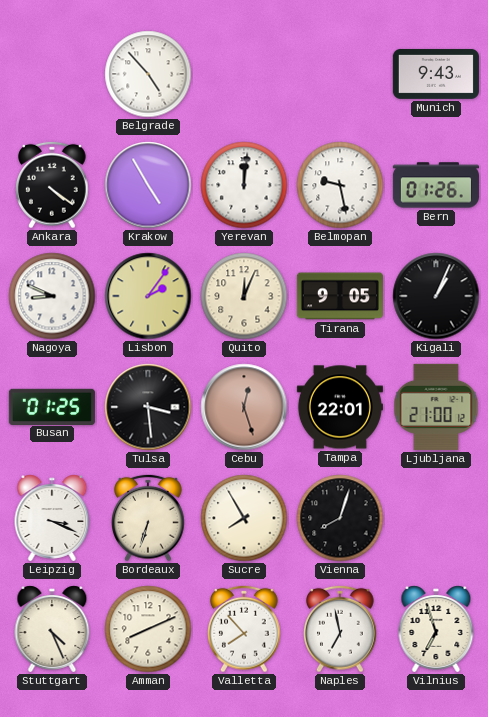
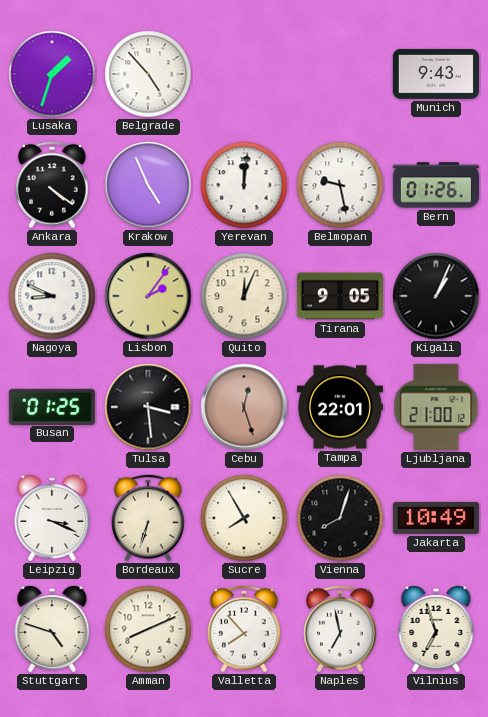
Lusaka: none -> 1:33 (52, 74)
Krakow: 4:55 -> 4:56 (148, 185)
Jakarta: none -> 10:49 (436, 518)
Stuttgart: 4:26 -> 4:48 (52, 629)
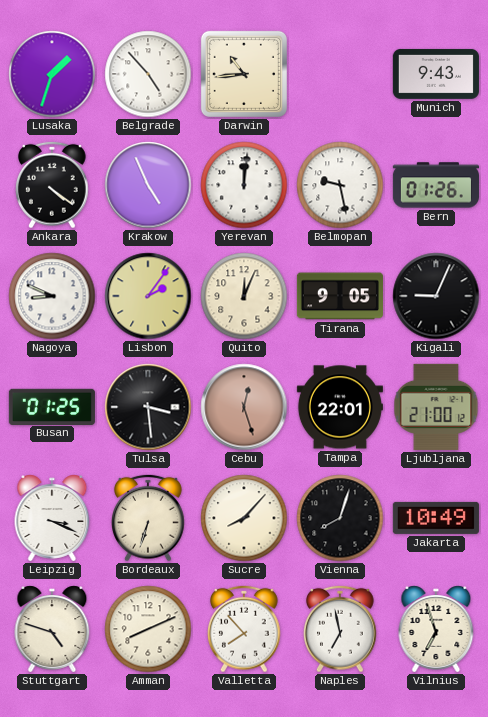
Darwin: none -> 10:44 (244, 74)
Kigali: 1:04 -> 9:04 (436, 296)
Sucre: 7:55 -> 8:07 (244, 518)
